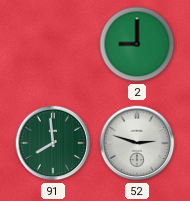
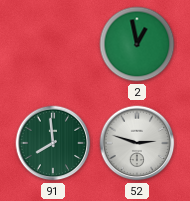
2: 9:00 -> 12:58 (137, 44)
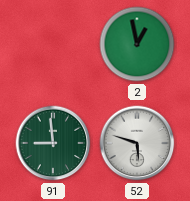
91: 7:59 -> 8:59 (53, 143)
52: 2:48 -> 5:48 (137, 143)
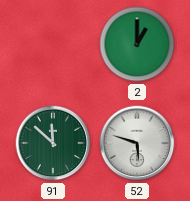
2: 12:58 -> 1:00 (137, 44)
91: 8:59 -> 11:52 (53, 143)
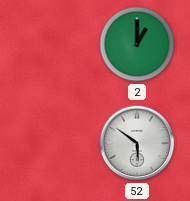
91: 11:52 -> none (53, 143)
52: 5:48 -> 5:51 (137, 143)
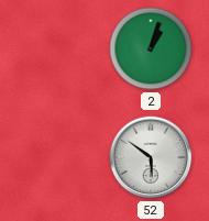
2: 1:00 -> 1:03 (151, 48)
